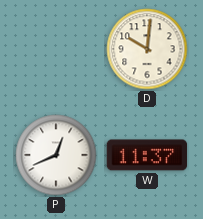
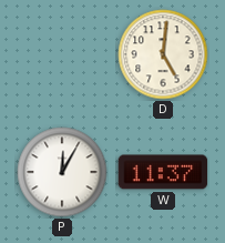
D: 10:01 -> 5:01 (163, 54)
P: 12:41 -> 12:05 (62, 172)
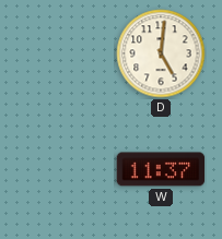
P: 12:05 -> none (62, 172)
